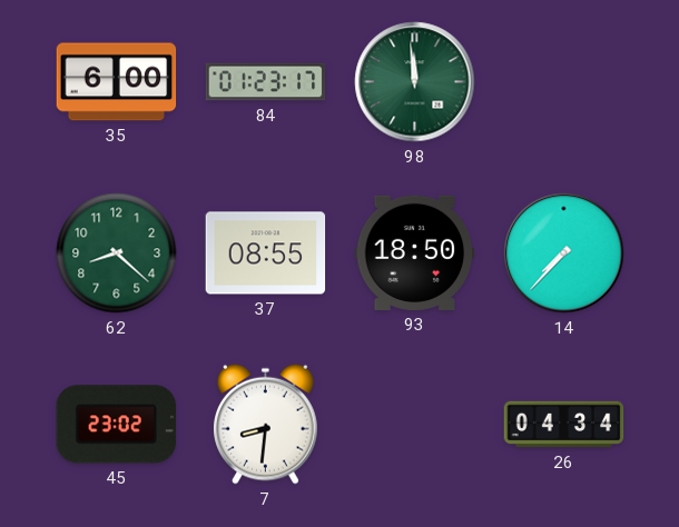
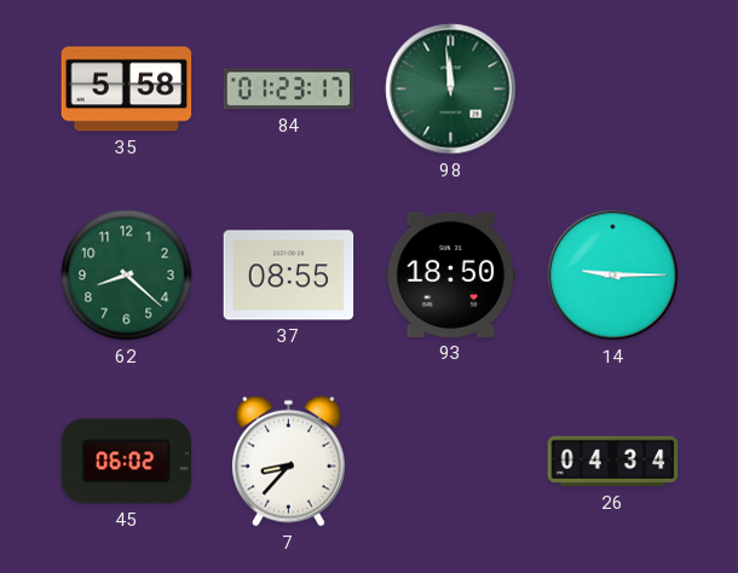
35: 6:00 -> 5:58 (127, 89)
14: 7:37 -> 9:15 (613, 276)
45: 23:02 -> 06:02 (126, 462)
7: 8:31 -> 8:37 (289, 461)
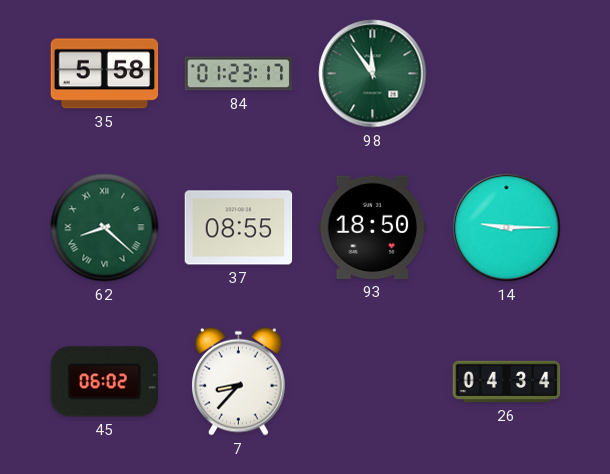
98: 11:59 -> 11:54 (373, 74)
62 numerals: Arabic -> Roman (105, 228)
